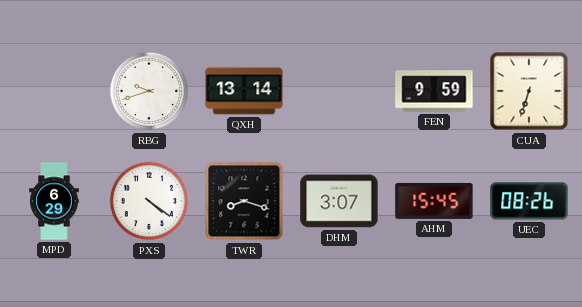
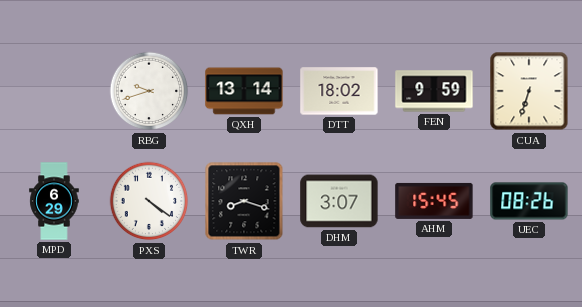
DTT: none -> 18:02 (339, 91)
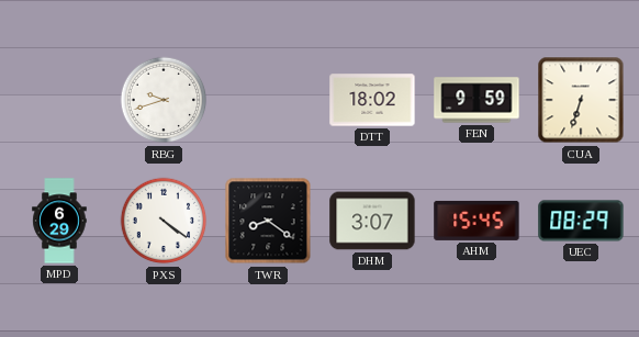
QXH: 13:14 -> none (244, 91)
TWR: 8:18 -> 8:21 (268, 221)
UEC: 08:26 -> 08:29 (581, 221)
